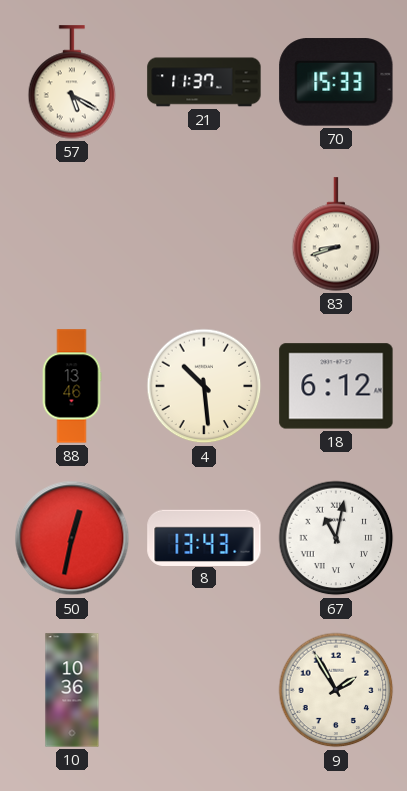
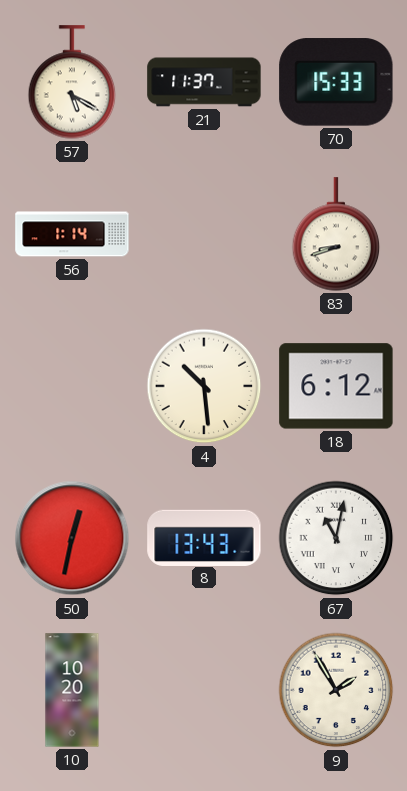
56: none -> 1:14 (72, 234)
88: 13:46 -> none (72, 386)
10: 10:36 -> 10:20 (72, 690)
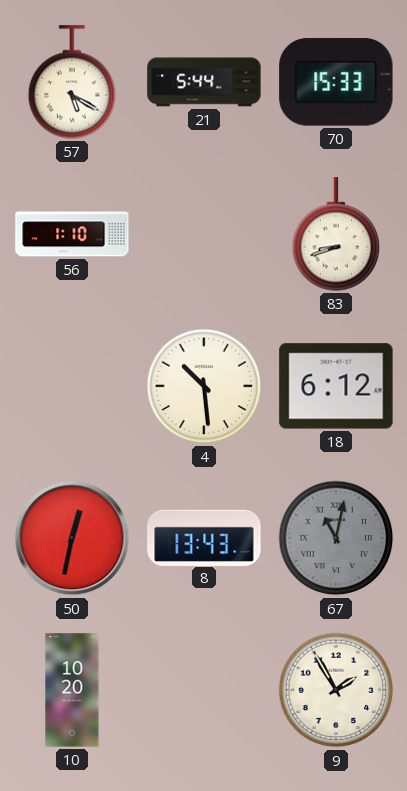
21: 11:37 -> 5:44 (204, 82)
56: 1:14 -> 1:10 (72, 234)
67 dial: white -> grey (336, 538)
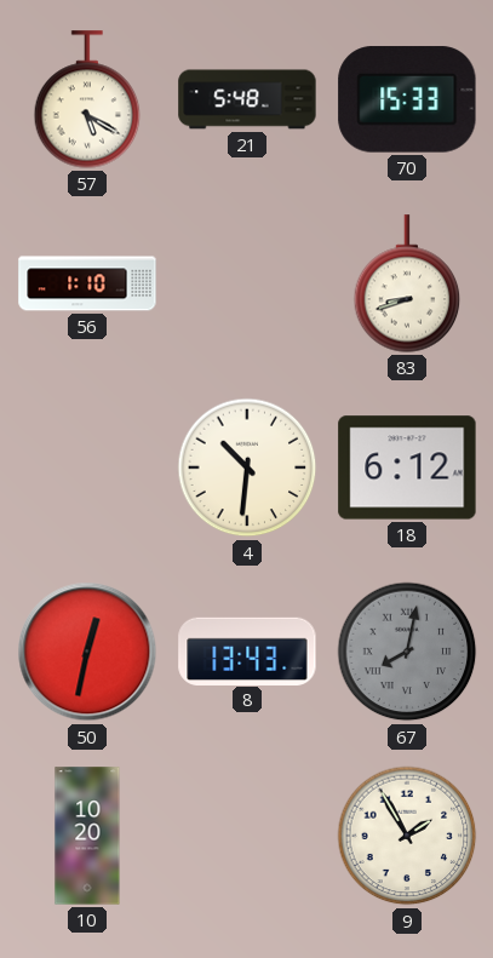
21: 5:44 -> 5:48 (247, 99)
4: 10:29 -> 10:31 (247, 467)
67: 11:02 -> 8:02 (407, 652)
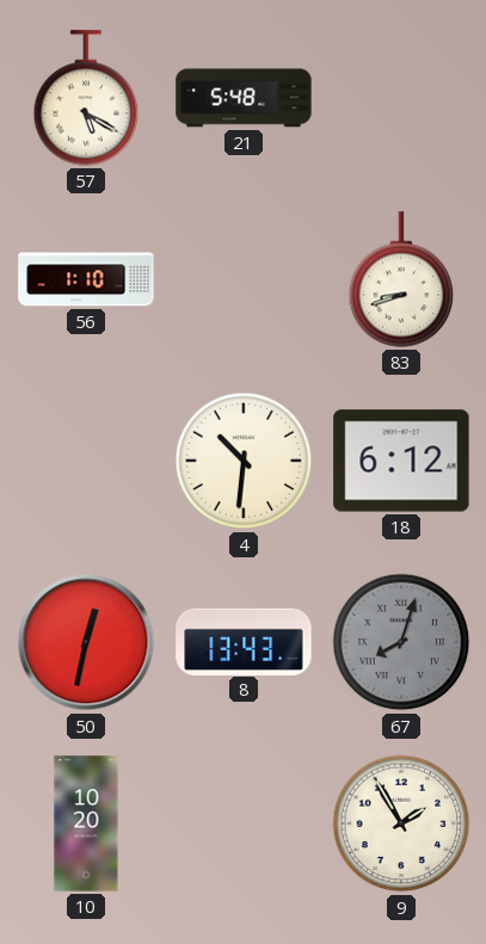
70: 15:33 -> none (407, 99)
67: 8:02 -> 8:03 (401, 642)
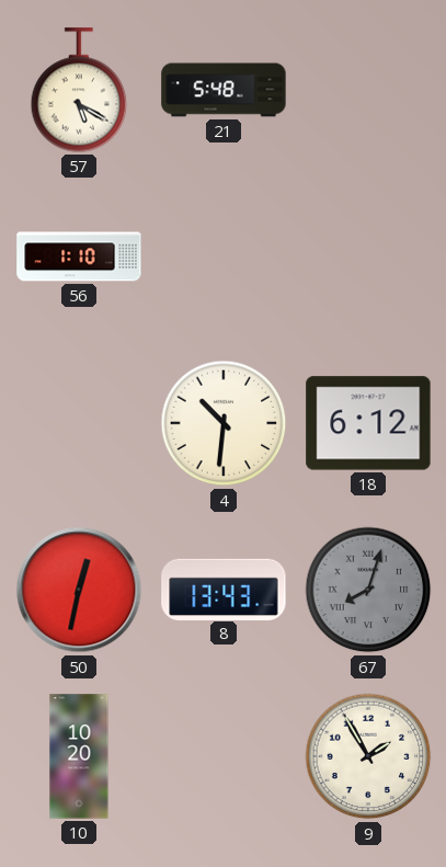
83: 8:42 -> none (401, 279)
